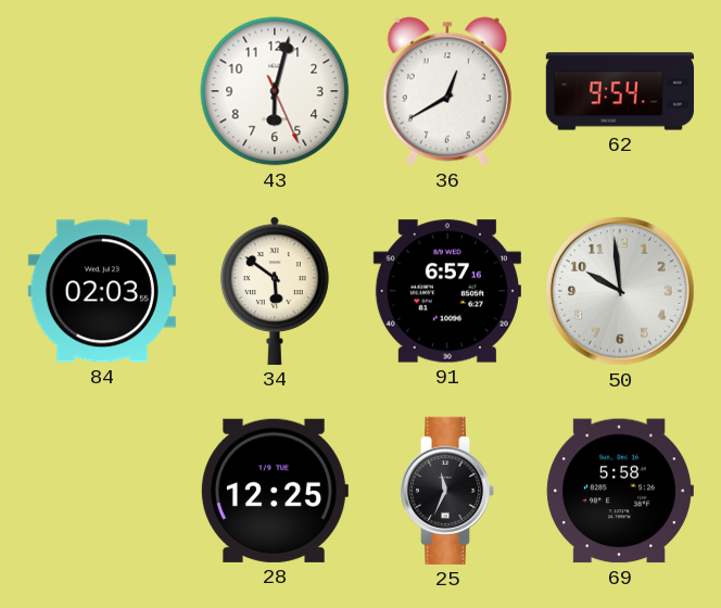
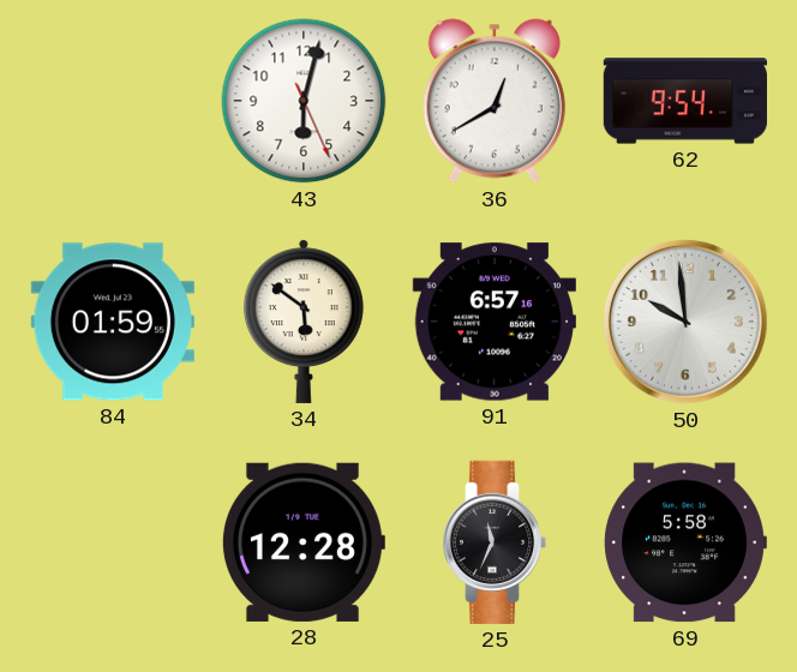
84: 02:03 -> 01:59 (113, 322)
28: 12:25 -> 12:28 (302, 542)
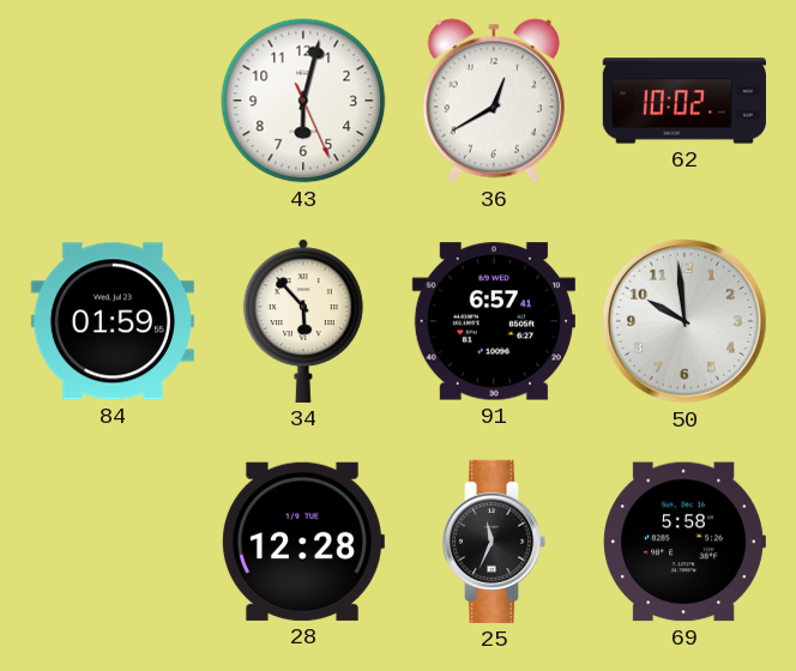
62: 9:54 -> 10:02 (685, 101)
34: 5:51 -> 5:53 (303, 321)
91: 6:57:16 -> 6:57:41 (494, 321)
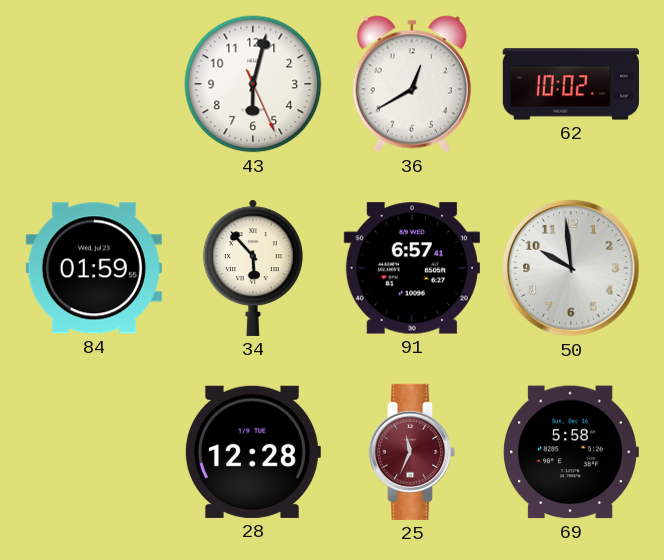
25 dial: black -> burgundy (412, 452)
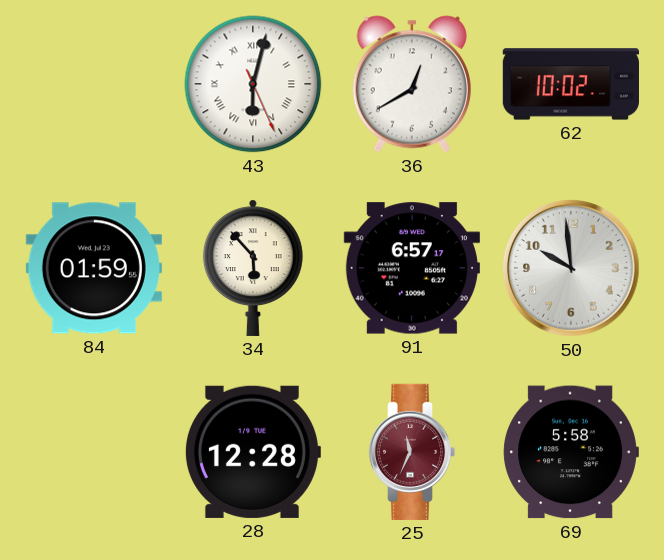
43 numerals: Arabic -> Roman (253, 84)
91: 6:57:41 -> 6:57:17 (412, 268)
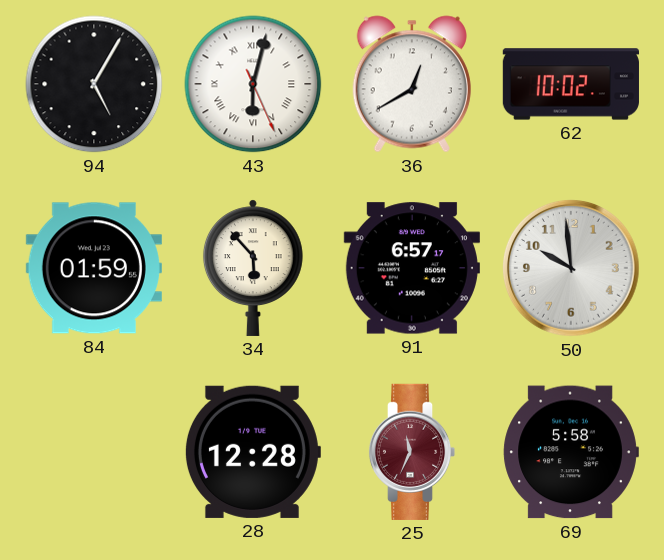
94: none -> 5:05 (94, 84)
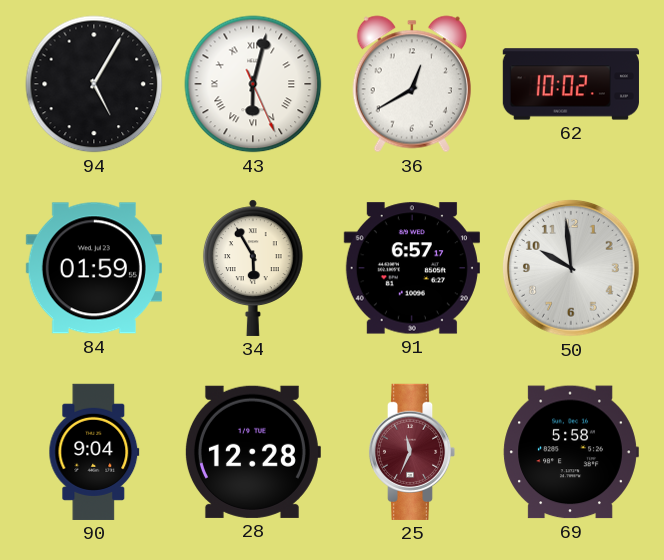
34: 5:53 -> 5:55 (253, 268)
90: none -> 9:04 (94, 452)
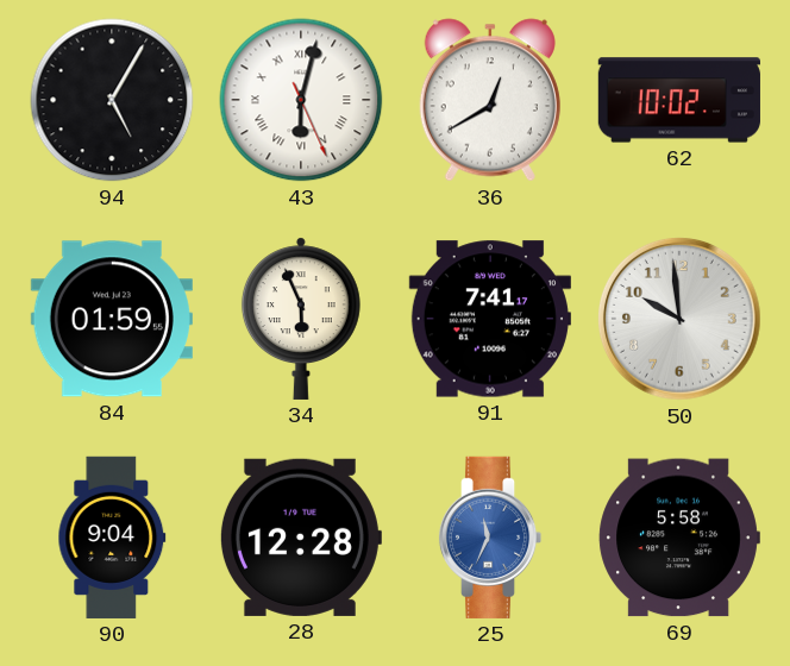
34: 5:55 -> 5:56 (301, 319)
91: 6:57 -> 7:41 (490, 319)
25 dial: burgundy -> blue (490, 538)
